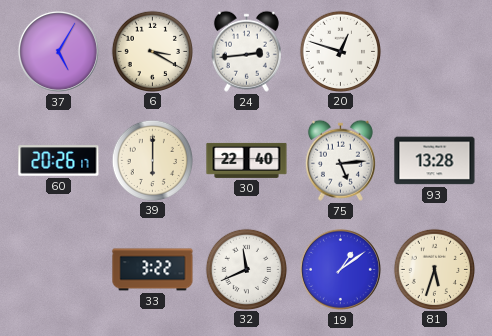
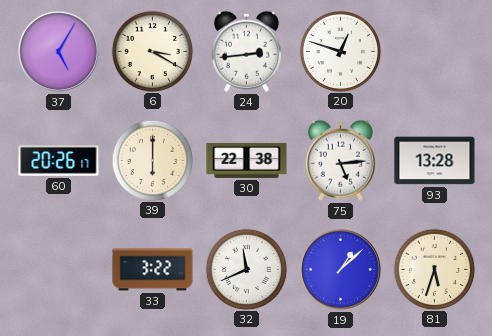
30: 22:40 -> 22:38 (247, 160)
19: 1:09 -> 1:08 (340, 269)
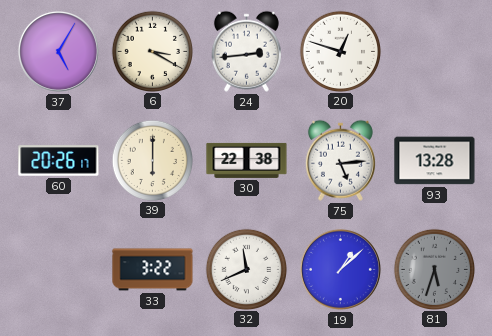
81 dial: cream -> grey (434, 269)
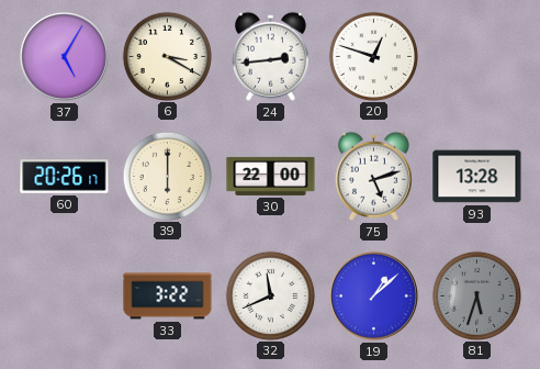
30: 22:38 -> 22:00 (271, 176)
75: 5:14 -> 5:12 (373, 176)
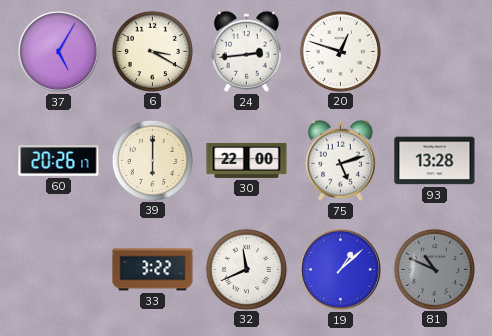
81: 5:33 -> 10:49 (434, 269)
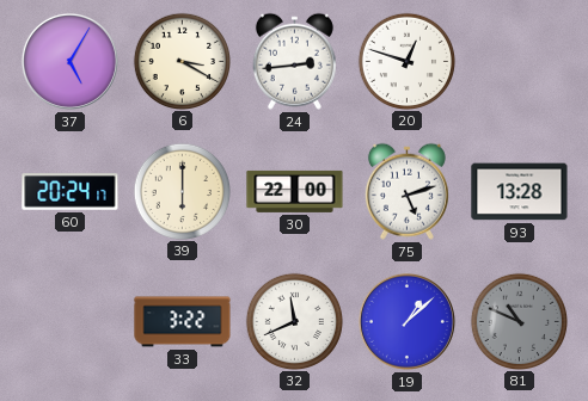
60: 20:26 -> 20:24 (71, 192)
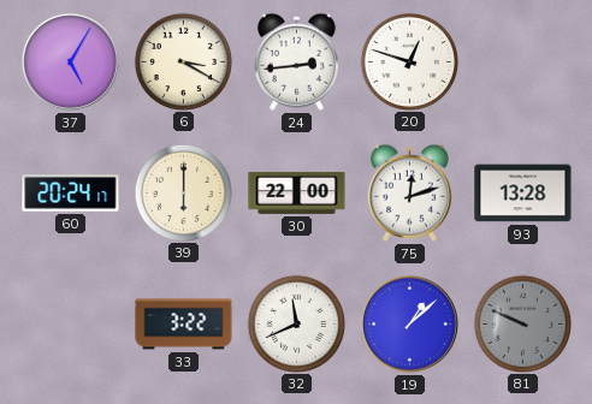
75: 5:12 -> 12:12 (409, 192)
81: 10:49 -> 9:49 (522, 323)
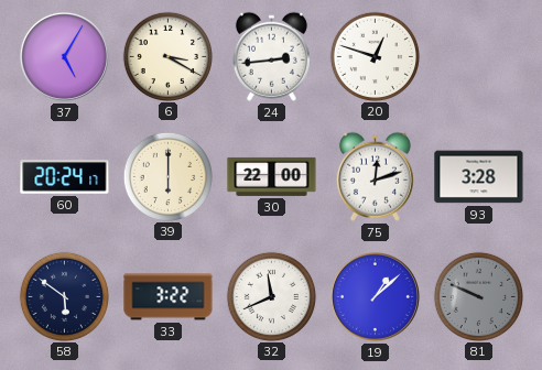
93: 13:28 -> 3:28 (479, 177)
58: none -> 5:51 (64, 296)
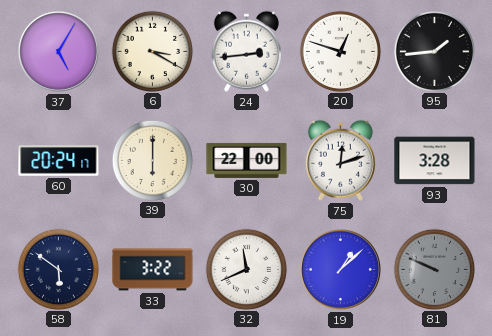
95: none -> 1:44 (434, 51)
